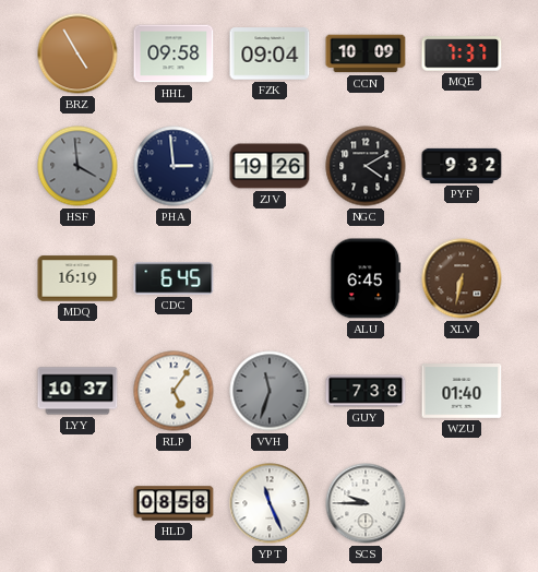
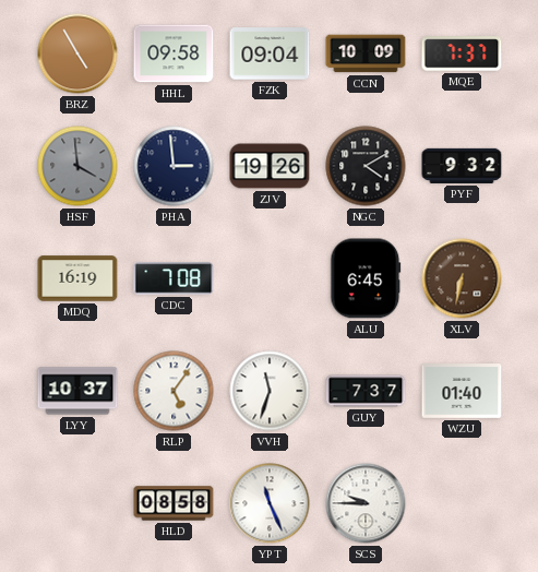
CDC: 6:45 -> 7:08 (174, 278)
VVH dial: grey -> white (270, 391)
GUY: 7:38 -> 7:37 (366, 391)
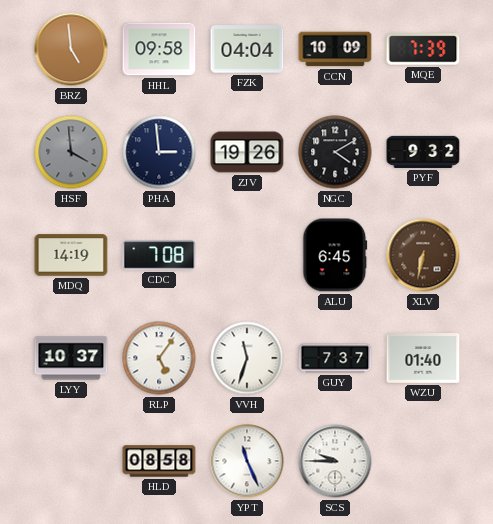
BRZ: 4:55 -> 4:59 (71, 49)
FZK: 09:04 -> 04:04 (247, 49)
MQE: 7:37 -> 7:39 (423, 49)
MDQ: 16:19 -> 14:19 (71, 255)
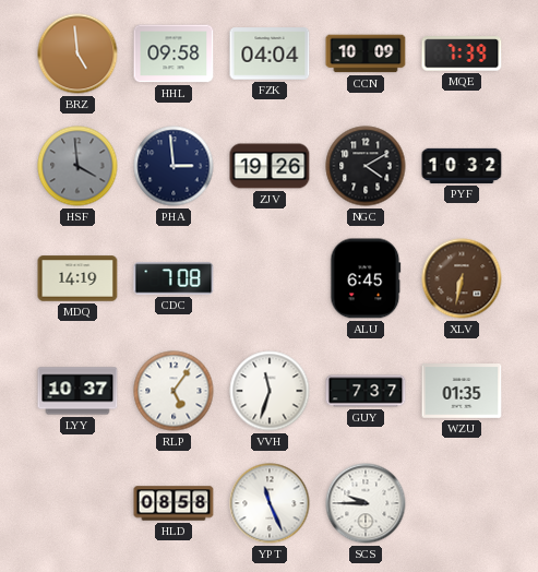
PYF: 9:32 -> 10:32 (462, 166)
WZU: 01:40 -> 01:35 (462, 392)
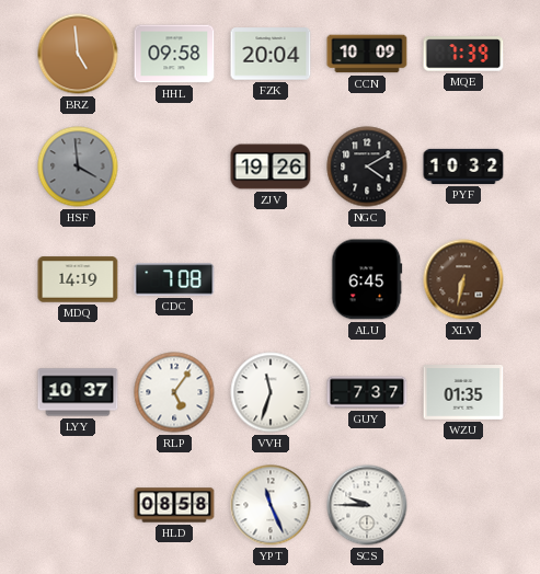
FZK: 04:04 -> 20:04 (271, 54)
PHA: 2:59 -> none (174, 166)
